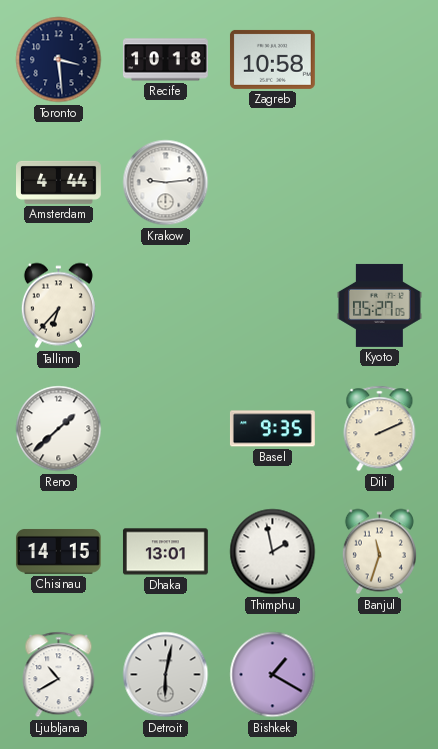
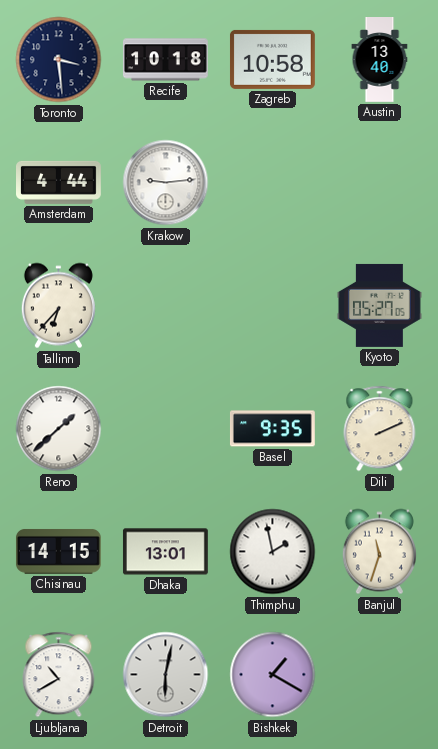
Austin: none -> 13:40 (380, 60)
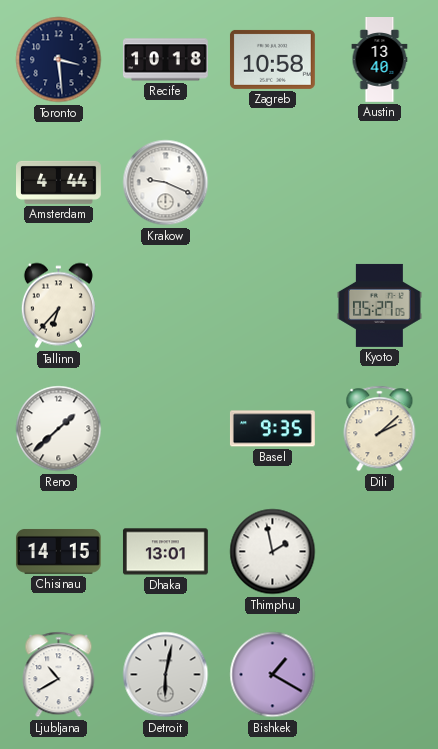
Krakow: 9:14 -> 9:19 (166, 183)
Dili: 2:11 -> 2:08 (380, 429)
Banjul: 11:33 -> none (379, 552)
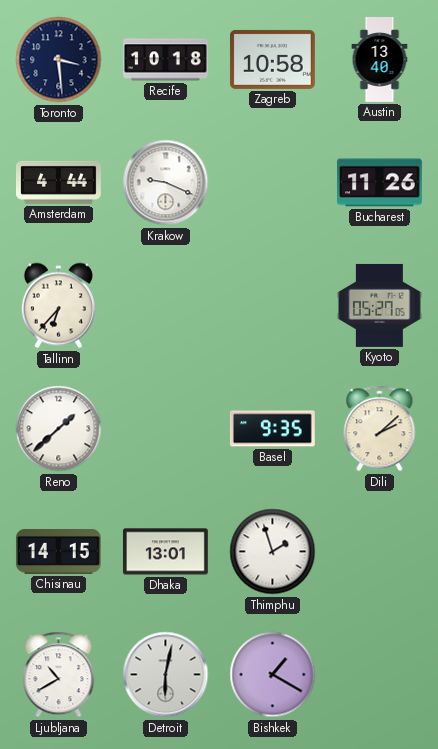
Bucharest: none -> 11:26 (379, 183)
Thimphu: 1:58 -> 1:57 (273, 552)
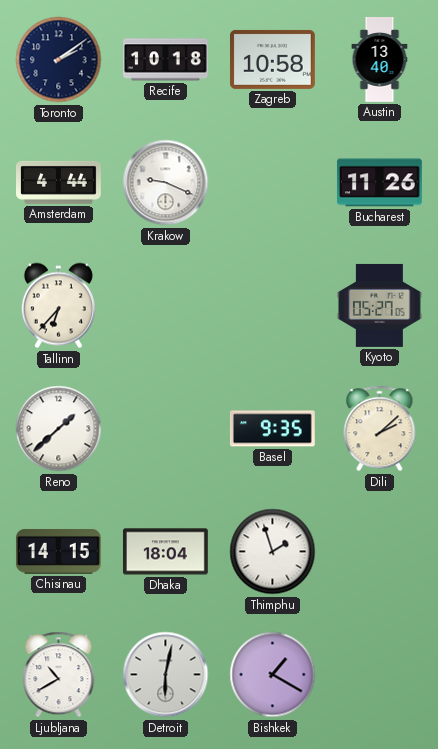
Toronto: 3:29 -> 2:09 (59, 60)
Dhaka: 13:01 -> 18:04 (166, 552)
